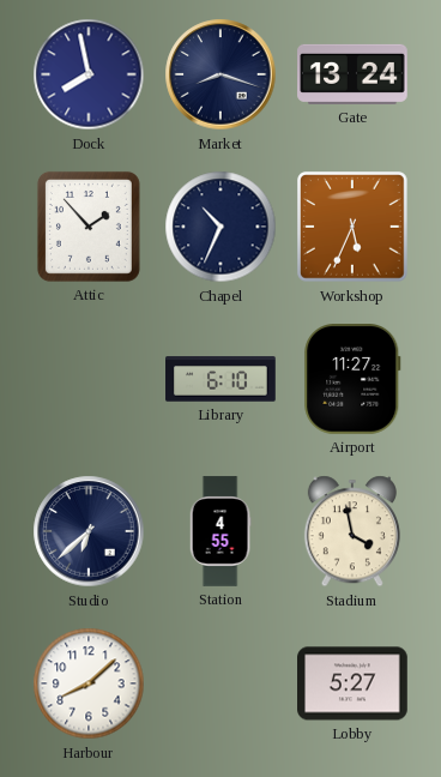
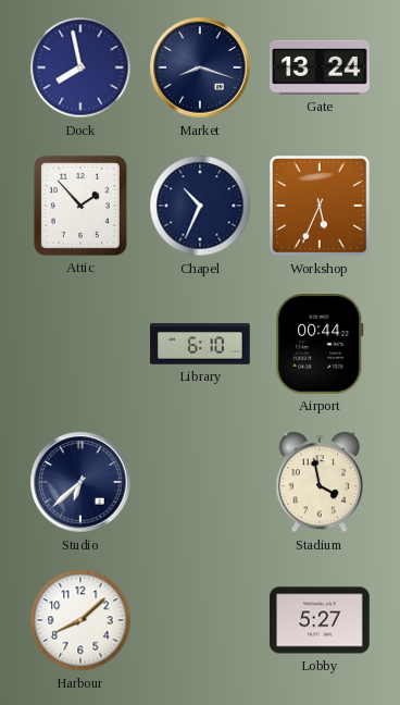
Airport: 11:27 -> 00:44 (320, 345)
Station: 4:55 -> none (220, 531)
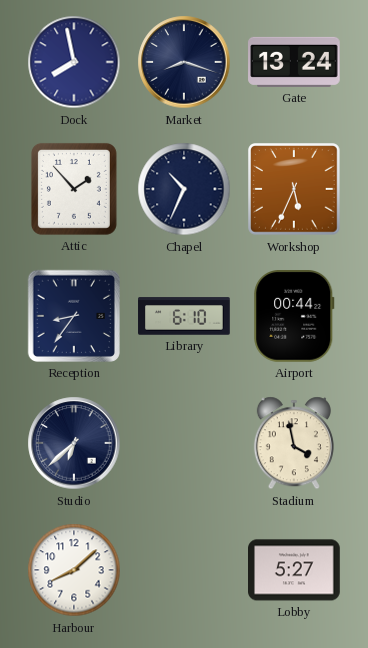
Reception: none -> 8:36 (74, 316)
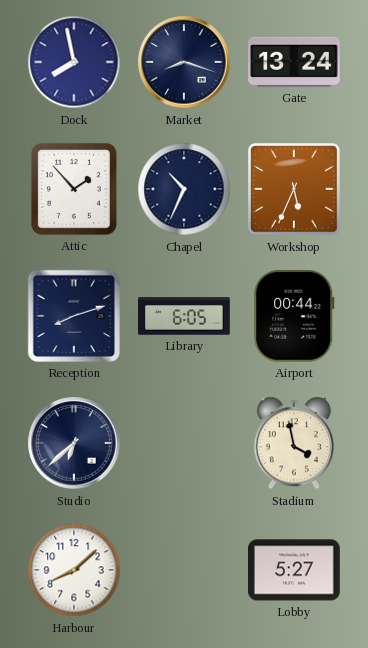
Reception: 8:36 -> 8:12 (74, 316)
Library: 6:10 -> 6:05 (184, 316)
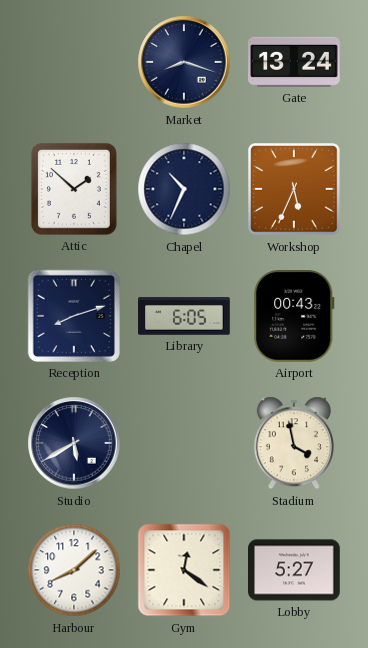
Dock: 7:58 -> none (74, 62)
Attic: 1:53 -> 1:52 (74, 189)
Airport: 00:44 -> 00:43 (294, 317)
Studio: 6:38 -> 5:40 (74, 443)
Gym: none -> 12:21 (184, 570)
